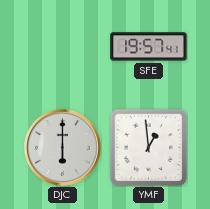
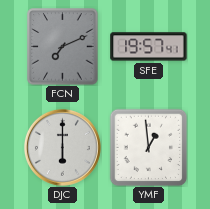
FCN: none -> 7:11 (63, 47)
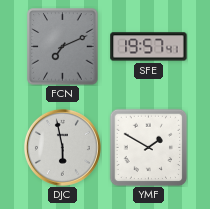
DJC: 6:00 -> 5:58 (62, 147)
YMF: 12:59 -> 1:50 (148, 147)
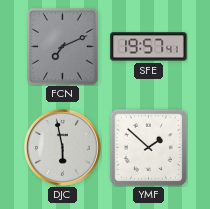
YMF: 1:50 -> 1:52 (148, 147)
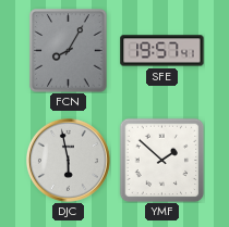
FCN: 7:11 -> 8:05 (69, 51)
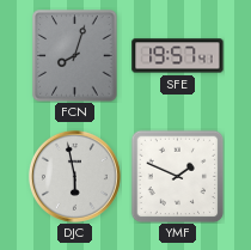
FCN: 8:05 -> 8:03 (75, 56)
YMF: 1:52 -> 1:49 (177, 176)
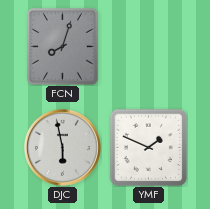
SFE: 19:57 -> none (178, 56)
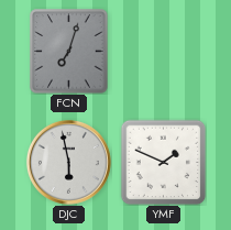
FCN: 8:03 -> 7:03 (69, 52)
